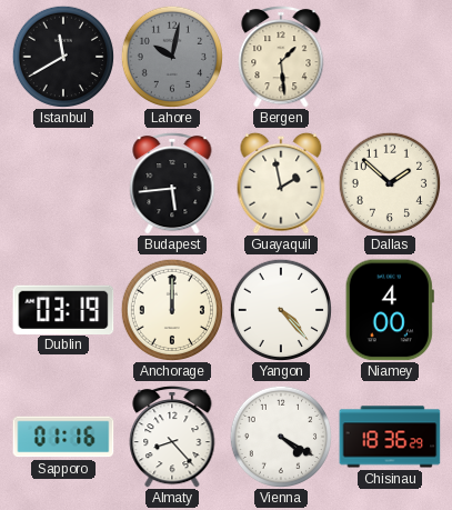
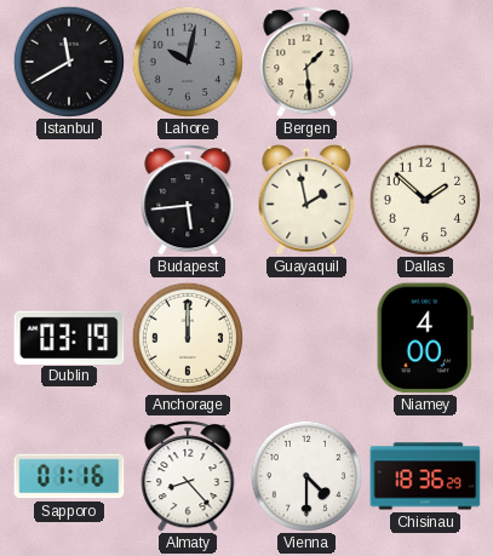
Yangon: 4:23 -> none (280, 309)
Vienna: 4:20 -> 4:30 (305, 475)
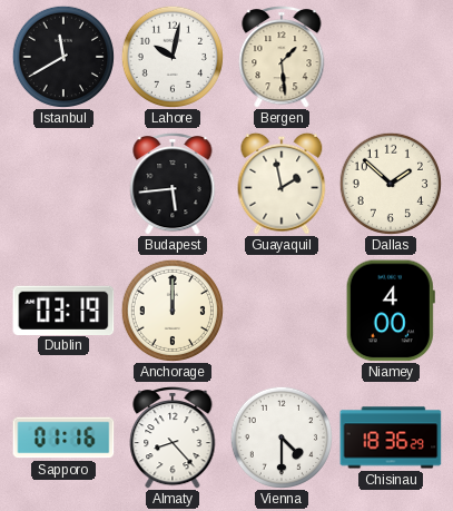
Lahore dial: grey -> white (171, 56)
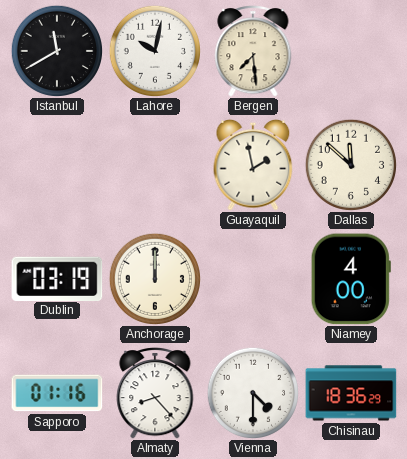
Bergen: 1:29 -> 7:29 (253, 52)
Budapest: 5:44 -> none (173, 185)
Dallas: 1:52 -> 11:52 (350, 164)
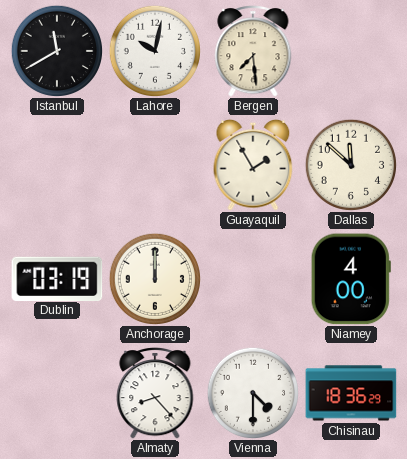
Guayaquil: 1:58 -> 1:55 (253, 165)
Sapporo: 01:16 -> none (57, 393)
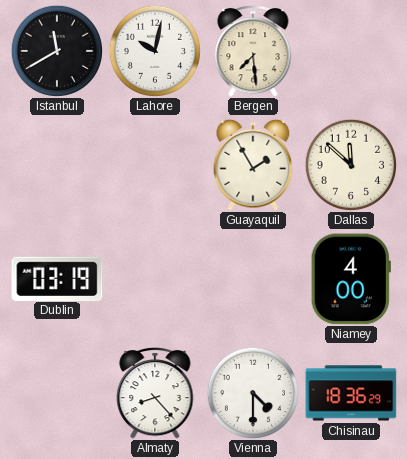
Anchorage: 12:00 -> none (154, 278)
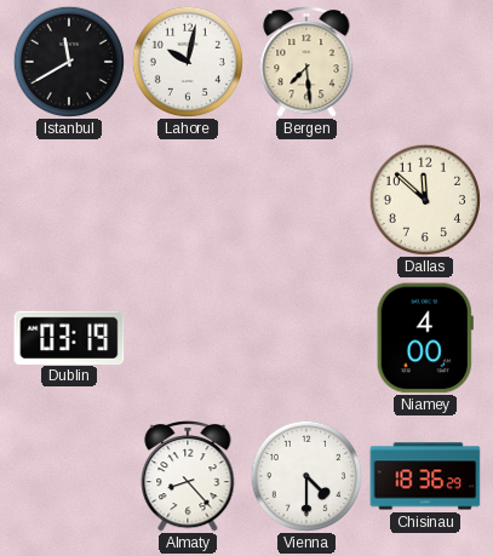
Guayaquil: 1:55 -> none (253, 165)
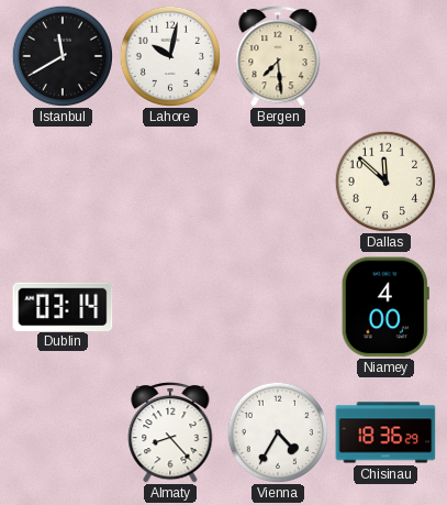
Dublin: 03:19 -> 03:14 (63, 306)
Vienna: 4:30 -> 4:35 (277, 431)
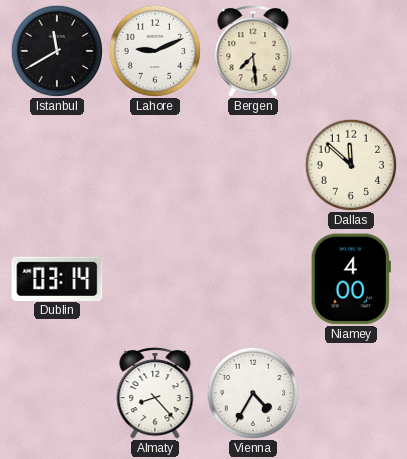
Lahore: 10:02 -> 9:11 (154, 50)
Chisinau: 18:36 -> none (385, 432)
